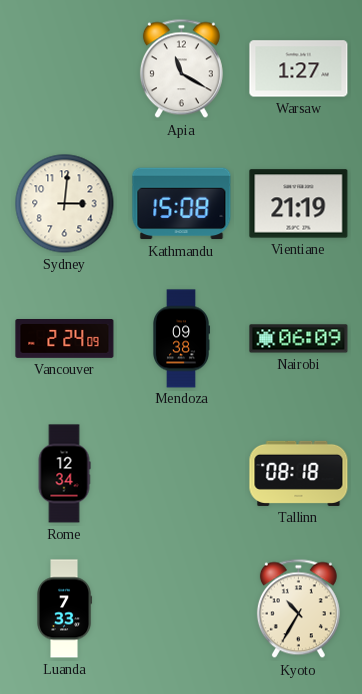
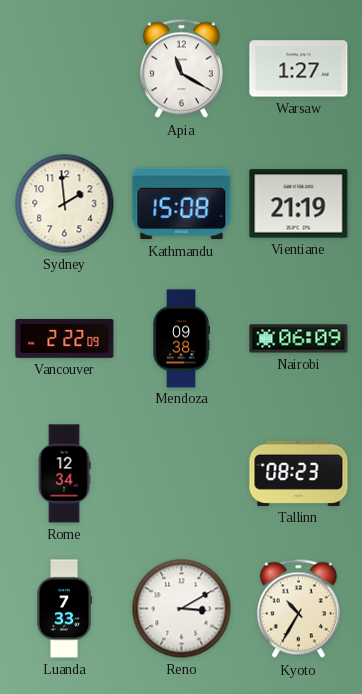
Sydney: 3:01 -> 1:59 (65, 204)
Vancouver: 2:24 -> 2:22 (65, 339)
Tallinn: 08:18 -> 08:23 (299, 473)
Reno: none -> 3:10 (182, 609)
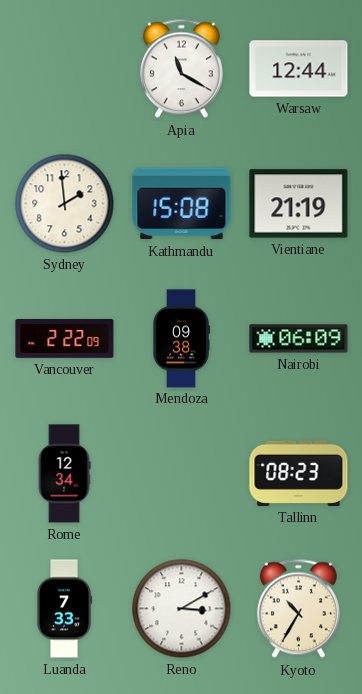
Warsaw: 1:27 -> 12:44 (299, 69)
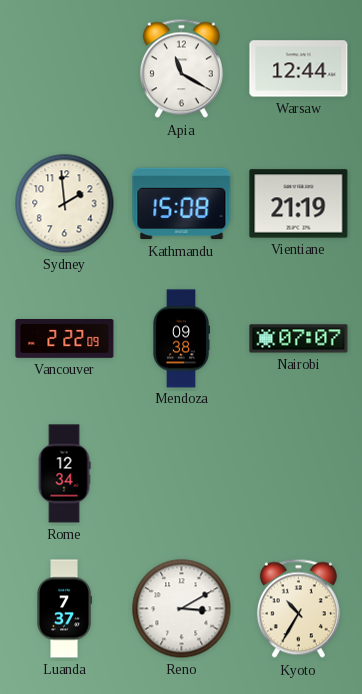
Nairobi: 06:09 -> 07:07 (299, 339)
Tallinn: 08:23 -> none (299, 473)
Luanda: 7:33 -> 7:37 (65, 609)
